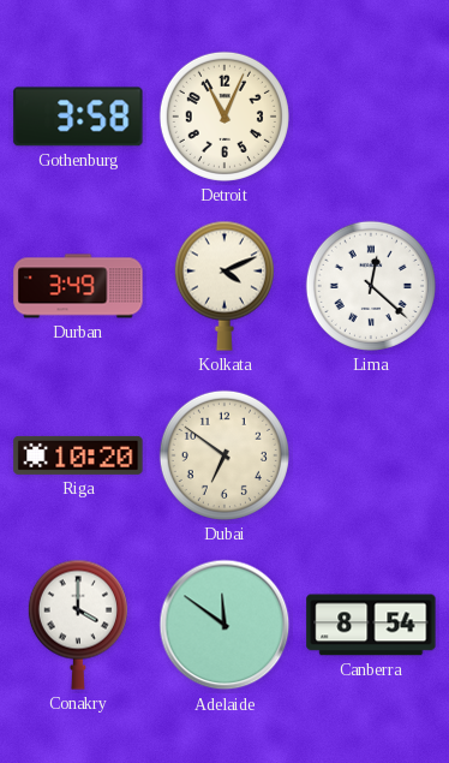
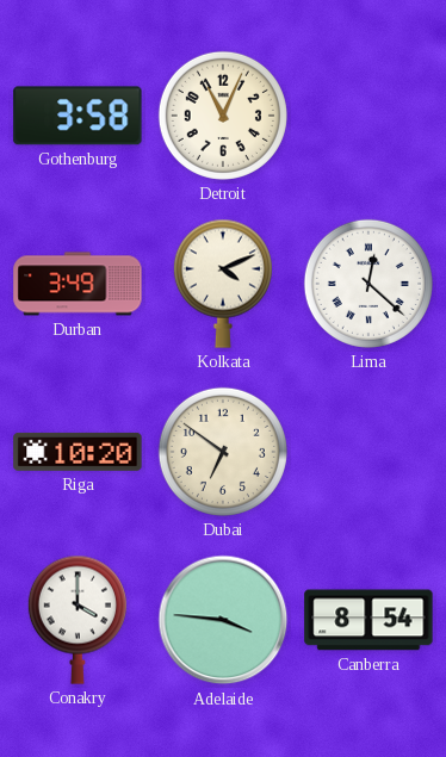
Adelaide: 11:51 -> 3:46 (223, 620)
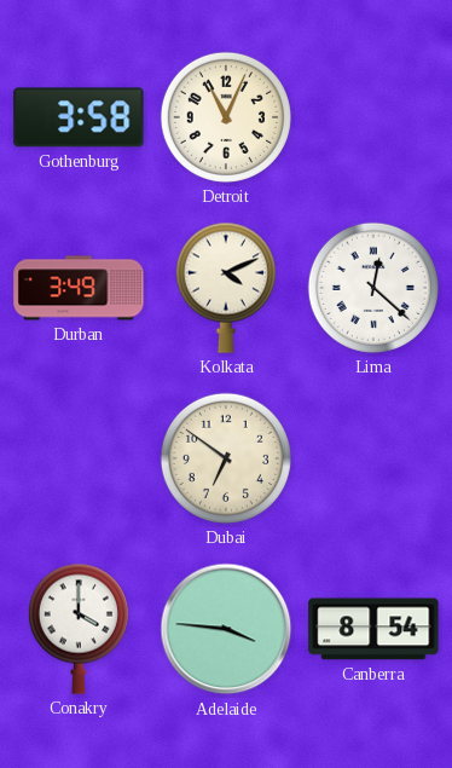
Riga: 10:20 -> none (78, 452)
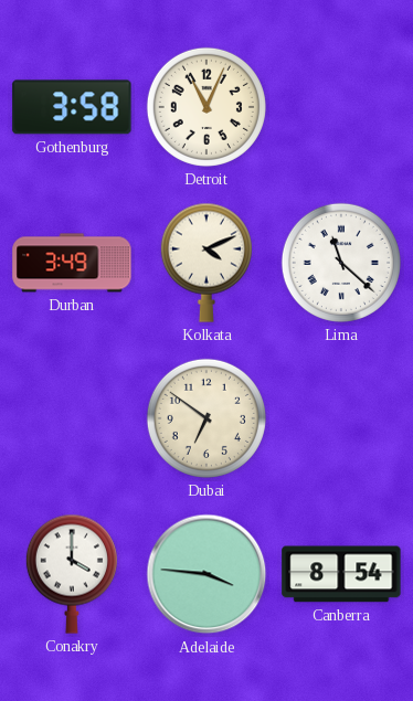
Lima: 12:22 -> 11:22 (341, 263)
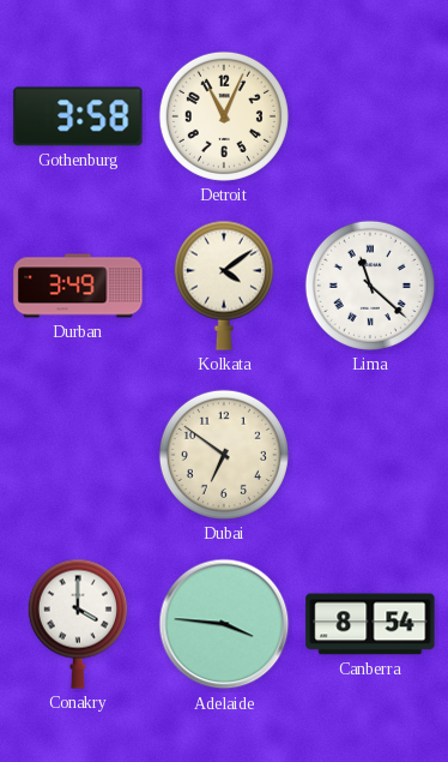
Kolkata: 4:11 -> 4:09 (224, 286)
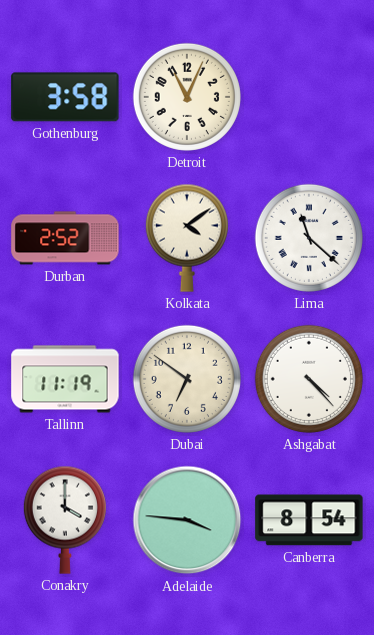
Durban: 3:49 -> 2:52 (65, 238)
Tallinn: none -> 11:19 (65, 379)
Ashgabat: none -> 4:23 (309, 379)
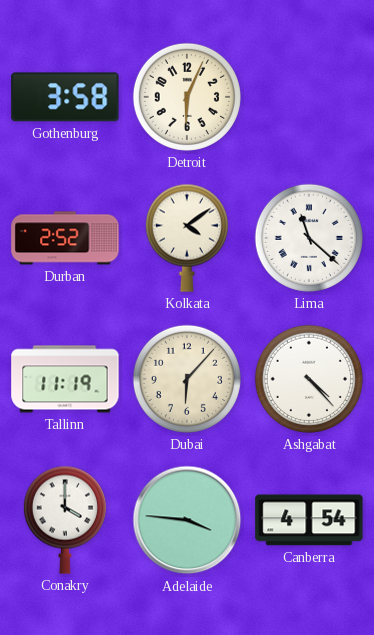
Detroit: 11:04 -> 6:04 (187, 97)
Dubai: 6:51 -> 6:07 (187, 379)
Canberra: 8:54 -> 4:54 (309, 520)
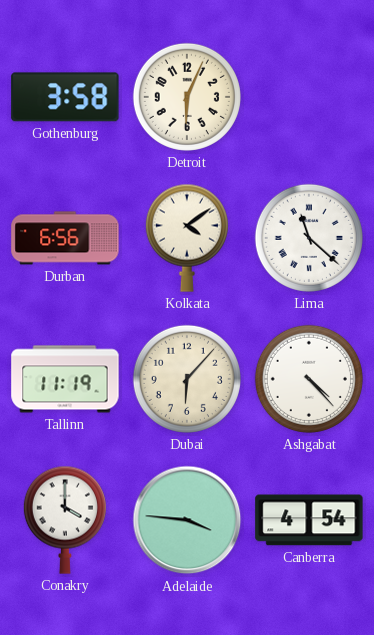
Durban: 2:52 -> 6:56 (65, 238)
